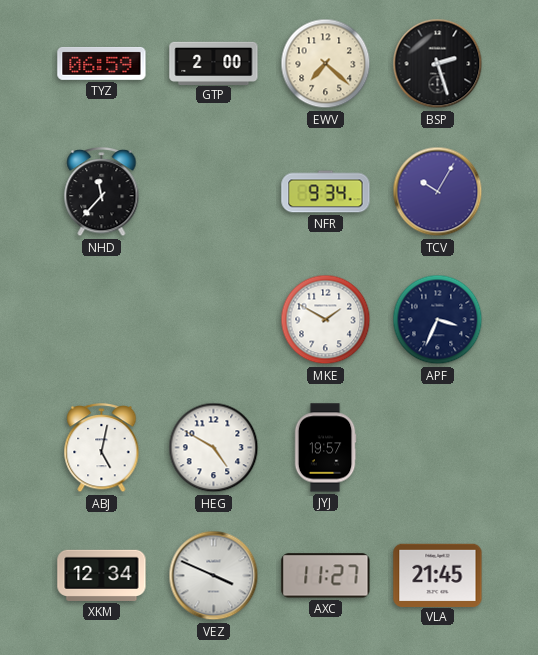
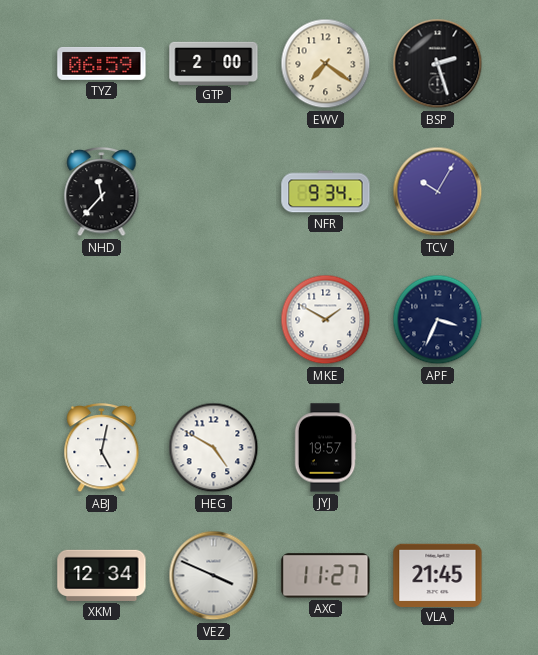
EWV: 7:22 -> 7:21 (326, 64)
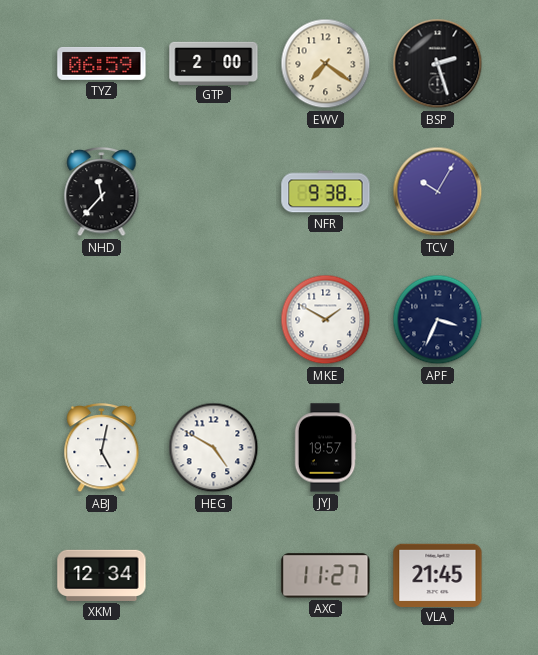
NFR: 9:34 -> 9:38 (326, 192)
VEZ: 3:49 -> none (214, 576)
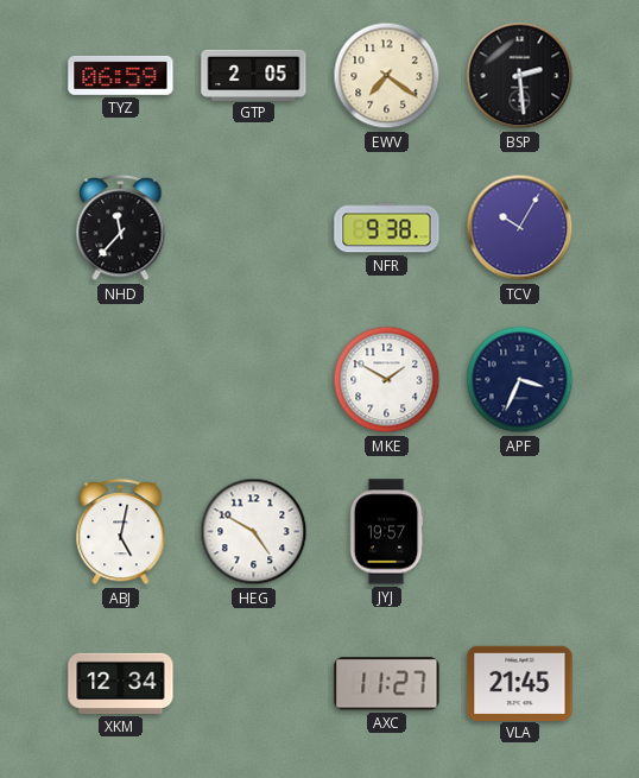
GTP: 2:00 -> 2:05 (254, 75)
BSP: 2:27 -> 2:29 (520, 76)
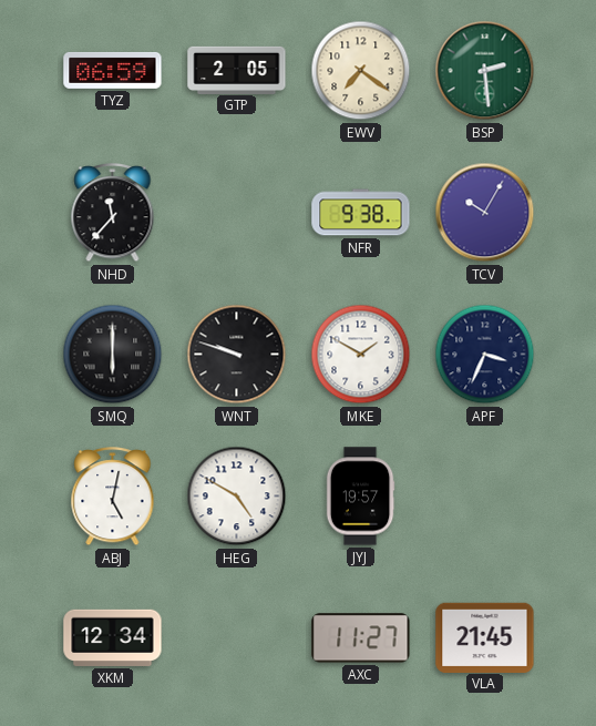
BSP dial: black -> green (485, 71)
SMQ: none -> 6:00 (113, 355)
WNT: none -> 9:48 (237, 355)
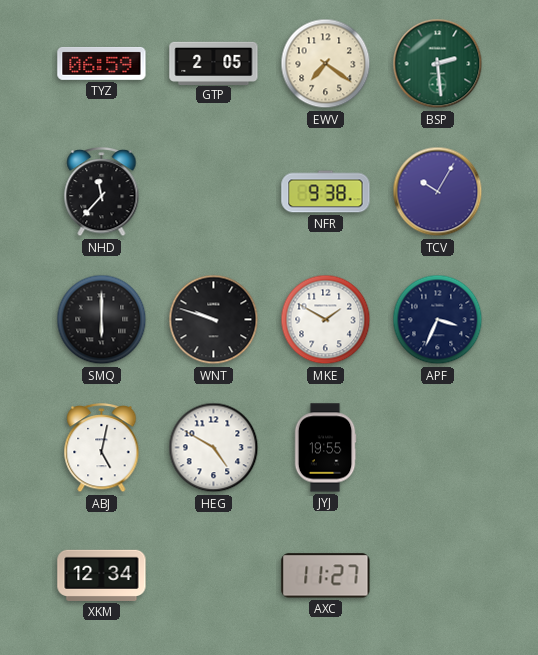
JYJ: 19:57 -> 19:55 (325, 448)
VLA: 21:45 -> none (485, 637)
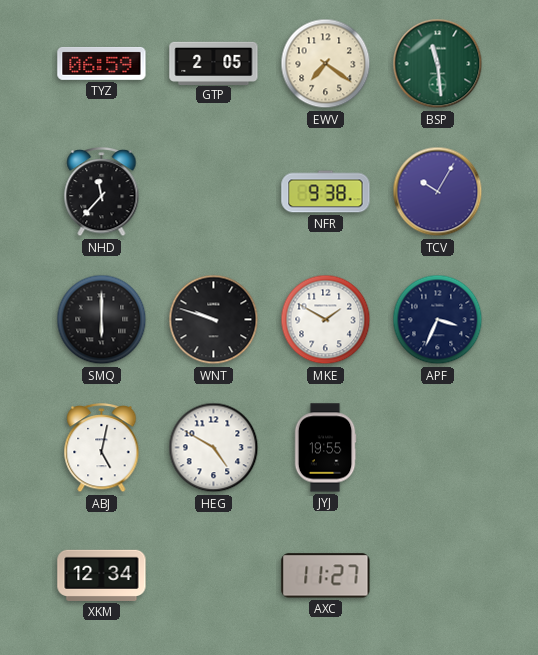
BSP: 2:29 -> 11:29 (438, 64)
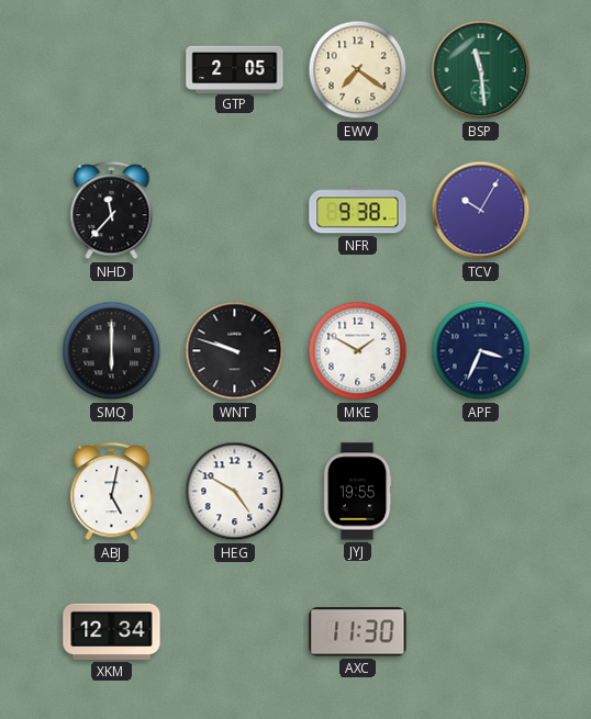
TYZ: 06:59 -> none (102, 63)
AXC: 11:27 -> 11:30 (358, 632)
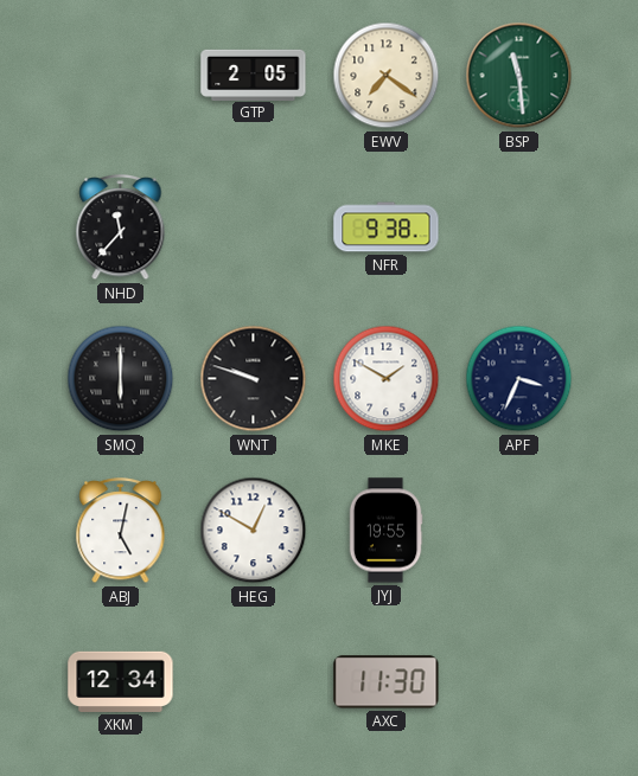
TCV: 10:05 -> none (481, 211)
HEG: 4:50 -> 12:50 (254, 531)
